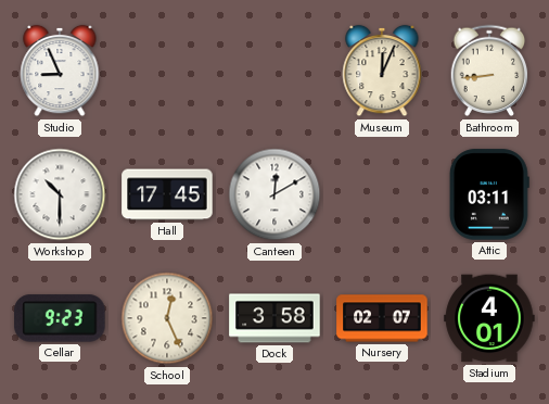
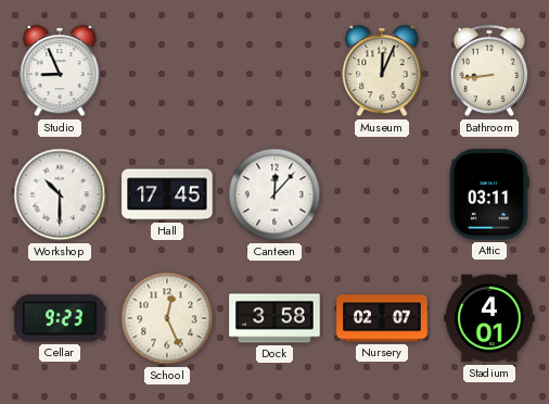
Canteen: 12:10 -> 12:07 (274, 194)
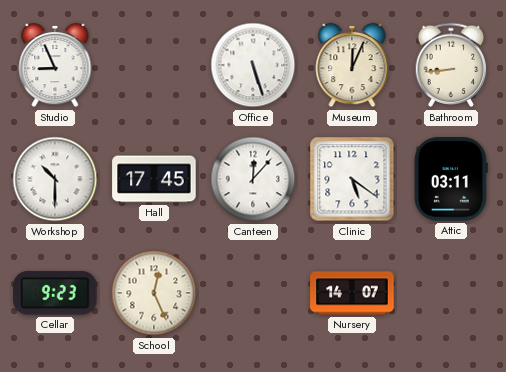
Office: none -> 5:27 (253, 65)
Clinic: none -> 5:21 (352, 179)
Dock: 3:58 -> none (274, 318)
Nursery: 02:07 -> 14:07 (352, 293)
Stadium: 4:01 -> none (489, 318)
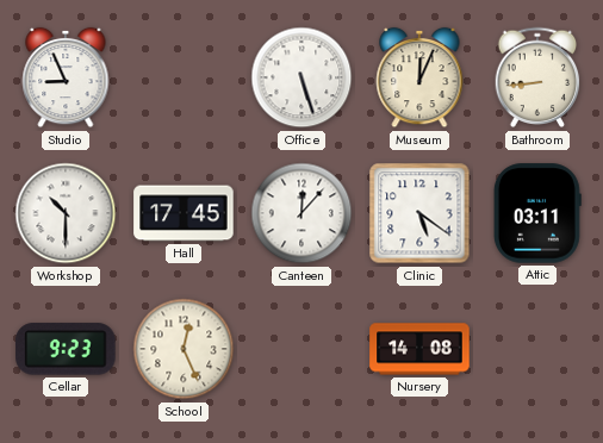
Nursery: 14:07 -> 14:08 (419, 349)
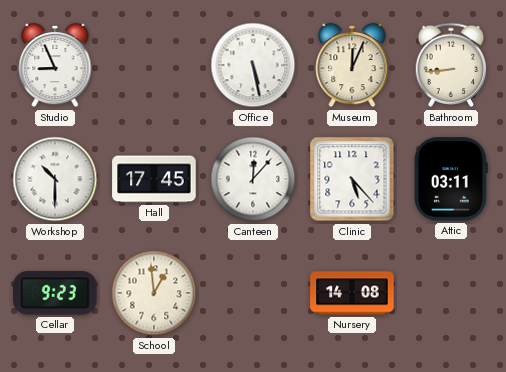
Office: 5:27 -> 5:28 (253, 65)
Clinic: 5:21 -> 5:23 (352, 179)
School: 12:26 -> 12:59 (154, 293)
